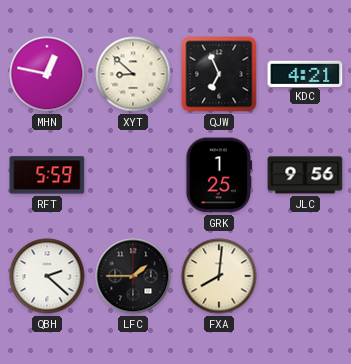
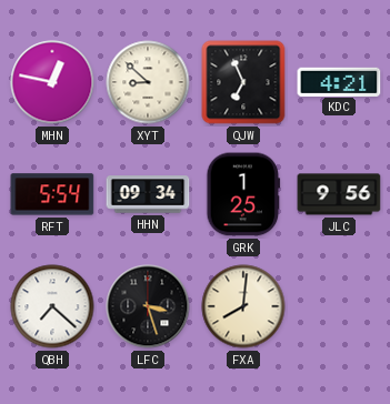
RFT: 5:59 -> 5:54 (52, 194)
HHN: none -> 09:34 (148, 194)
QBH: 2:22 -> 7:22 (52, 306)
LFC: 1:45 -> 3:27 (148, 306)
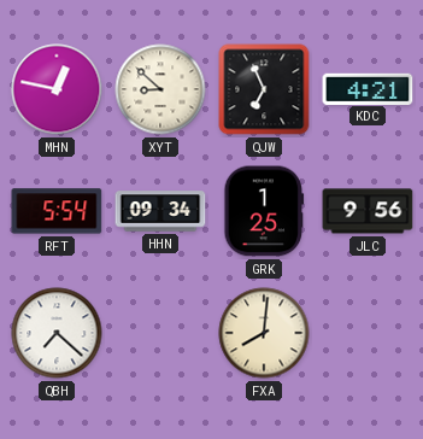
LFC: 3:27 -> none (148, 306)
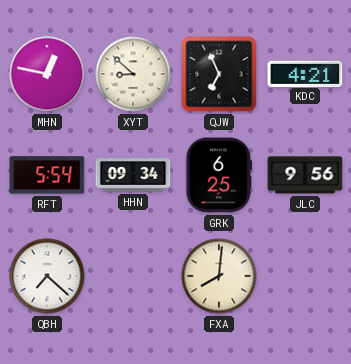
GRK: 1:25 -> 6:25 (219, 175)
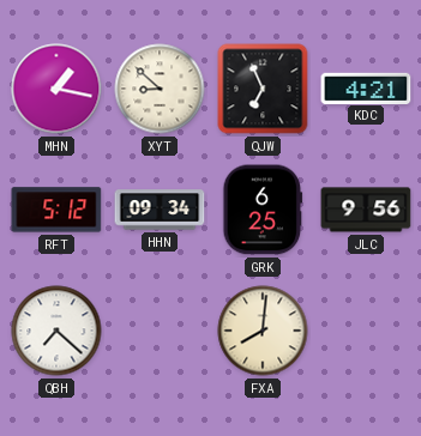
MHN: 12:47 -> 1:17 (56, 89)
RFT: 5:54 -> 5:12 (56, 210)
